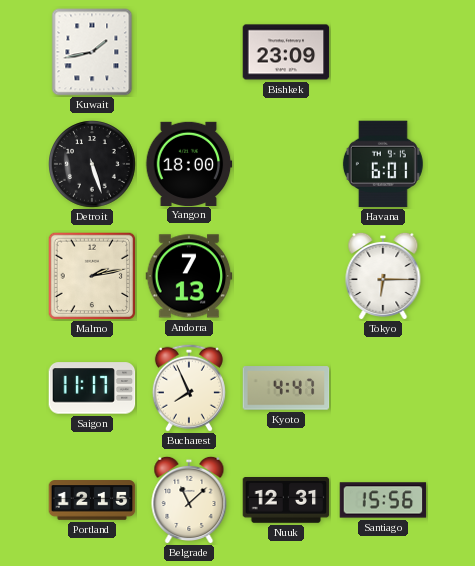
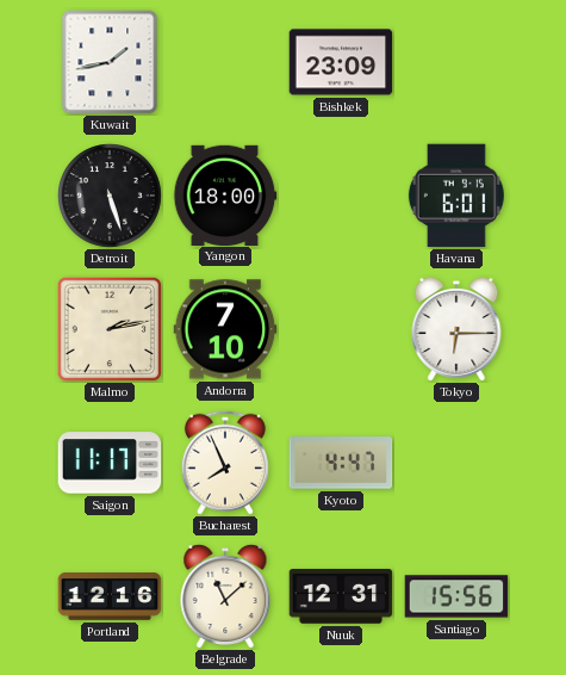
Andorra: 7:13 -> 7:10 (225, 329)
Portland: 12:15 -> 12:16 (110, 596)
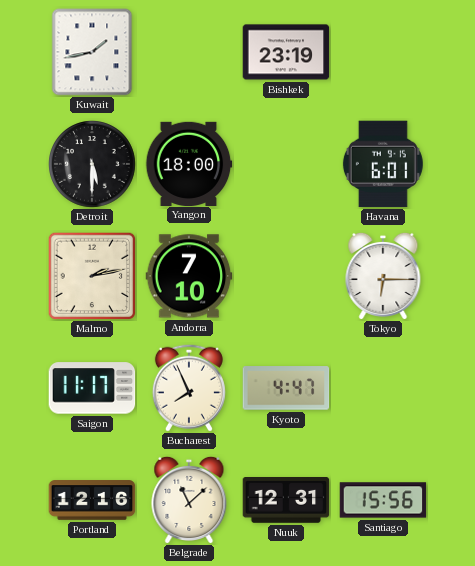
Bishkek: 23:09 -> 23:19 (286, 52)
Detroit: 5:27 -> 5:30 (92, 164)
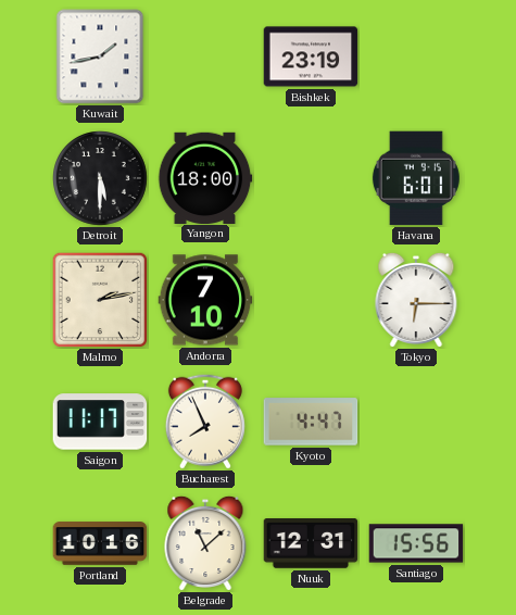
Portland: 12:16 -> 10:16 (100, 543)
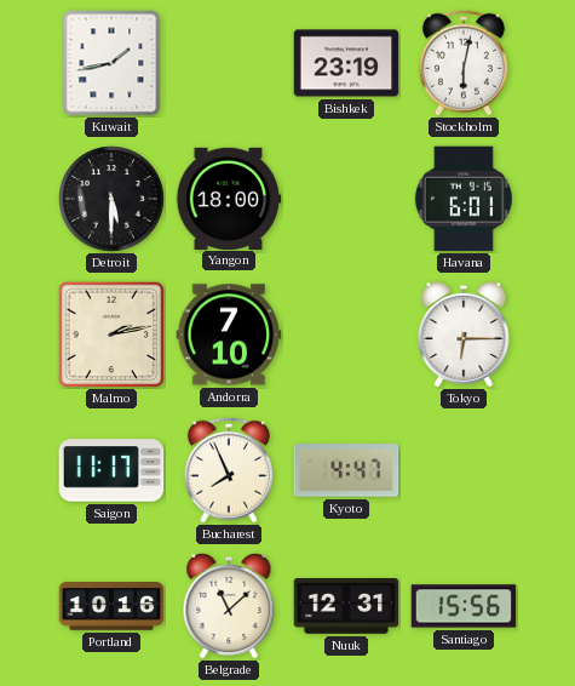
Stockholm: none -> 6:02 (464, 63)
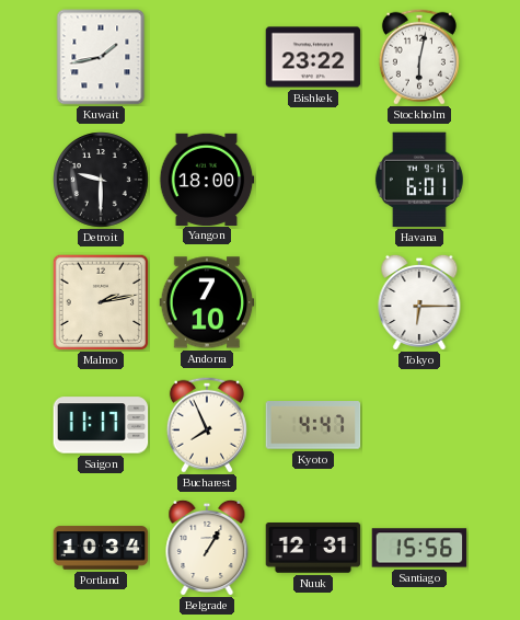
Bishkek: 23:19 -> 23:22 (313, 57)
Detroit: 5:30 -> 9:30 (101, 180)
Portland: 10:16 -> 10:34 (101, 548)
Belgrade: 11:08 -> 1:05 (207, 547)
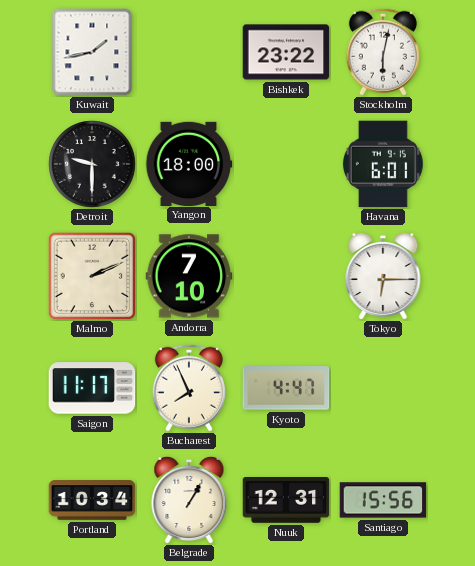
Malmo: 2:13 -> 2:11 (92, 276)
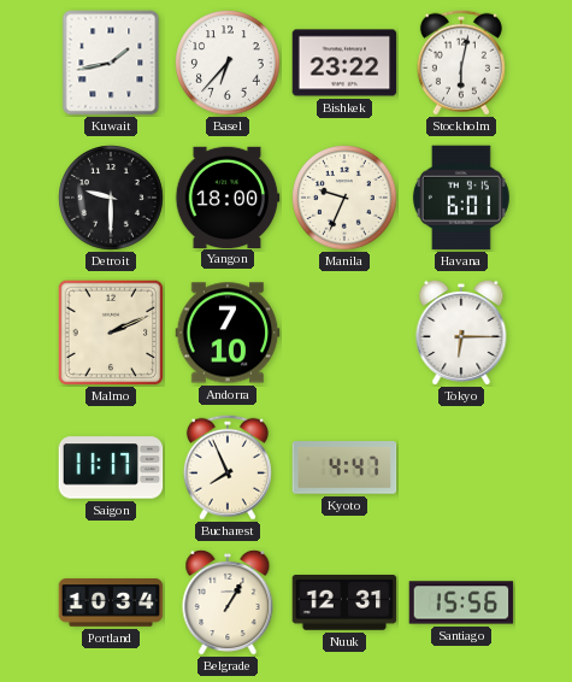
Basel: none -> 6:37 (228, 63)
Manila: none -> 9:34 (344, 198)
